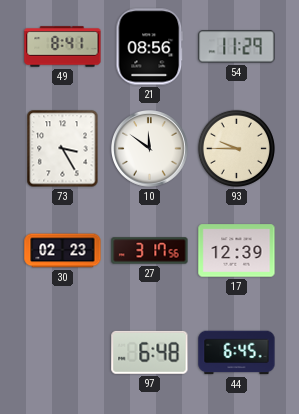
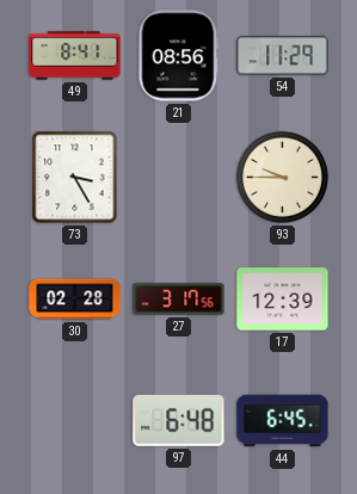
10: 11:51 -> none (150, 149)
30: 02:23 -> 02:28 (75, 300)
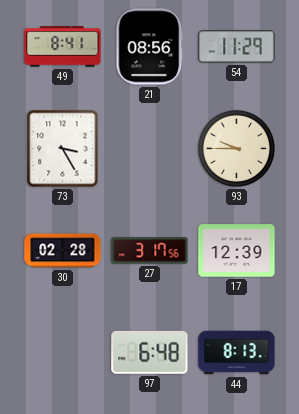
44: 6:45 -> 8:13 (237, 353)
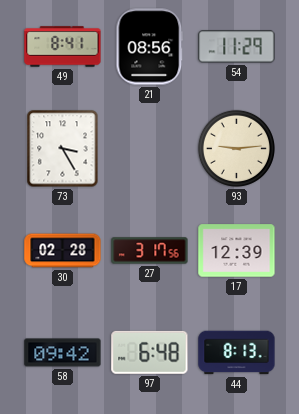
93: 9:45 -> 9:14 (236, 148)
58: none -> 09:42 (63, 353)
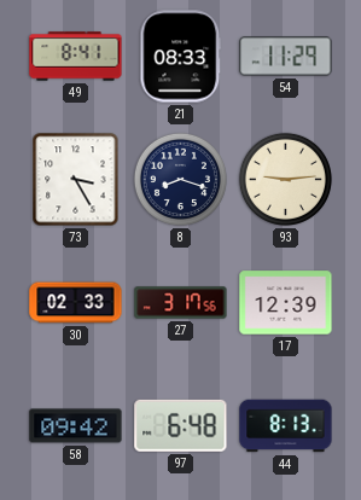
21: 08:56 -> 08:33 (181, 57)
8: none -> 8:18 (180, 179)
30: 02:28 -> 02:33 (76, 303)
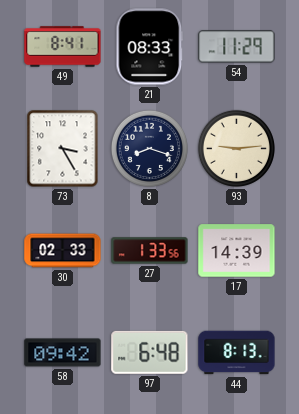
27: 3:17 -> 1:33 (150, 251)
17: 12:39 -> 14:39 (237, 251)
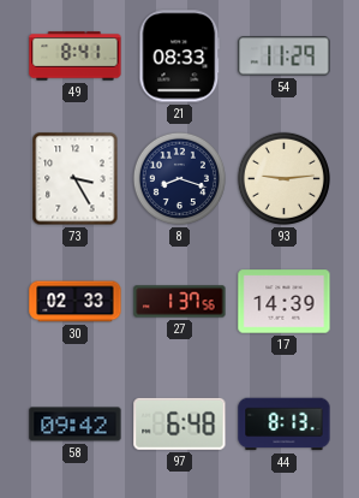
27: 1:33 -> 1:37 (180, 302)
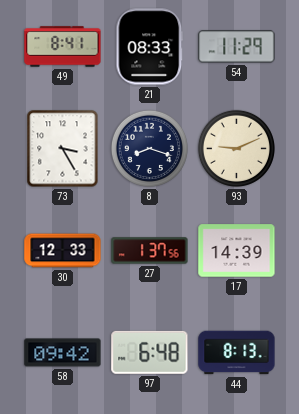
93: 9:14 -> 9:11 (236, 148)
30: 02:33 -> 12:33 (63, 251)
